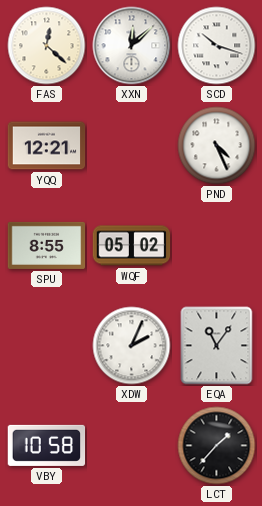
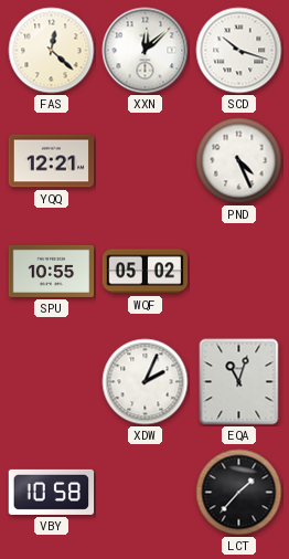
SPU: 8:55 -> 10:55 (52, 271)
EQA: 11:06 -> 11:03 (239, 382)
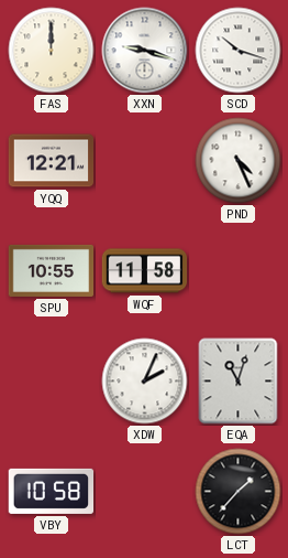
FAS: 12:22 -> 12:00 (52, 51)
XXN: 12:08 -> 9:18 (145, 51)
WQF: 05:02 -> 11:58 (145, 271)
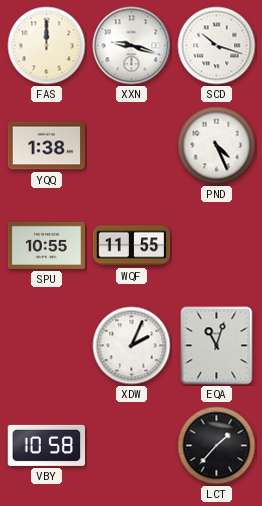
YQQ: 12:21 -> 1:38 (47, 146)
WQF: 11:58 -> 11:55 (132, 246)
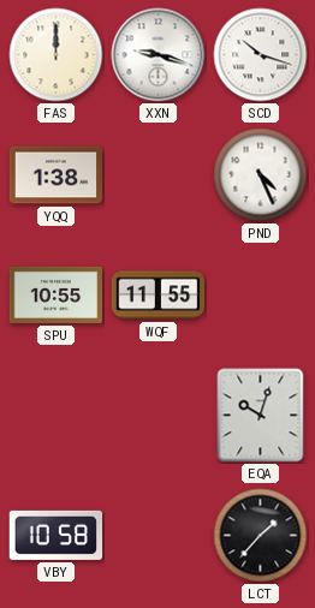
XDW: 2:04 -> none (132, 346)
EQA: 11:03 -> 10:03 (261, 416)
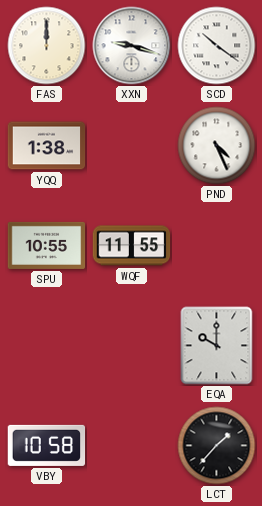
SCD: 10:18 -> 10:21 (217, 46)
EQA: 10:03 -> 10:00 (217, 346)
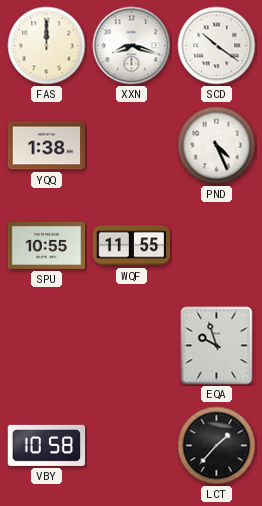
XXN: 9:18 -> 8:18 (132, 46)
EQA: 10:00 -> 9:57 (217, 346)
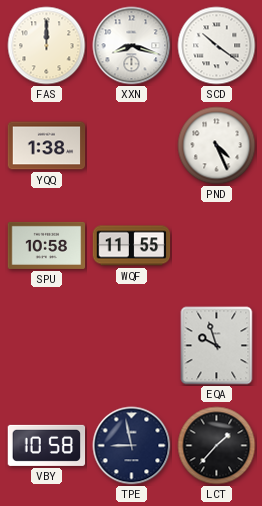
SPU: 10:55 -> 10:58 (47, 245)
TPE: none -> 8:58 (132, 446)
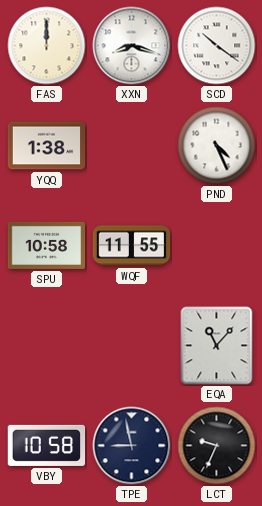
EQA: 9:57 -> 11:07 (217, 346)
LCT: 1:37 -> 9:34 (217, 446)
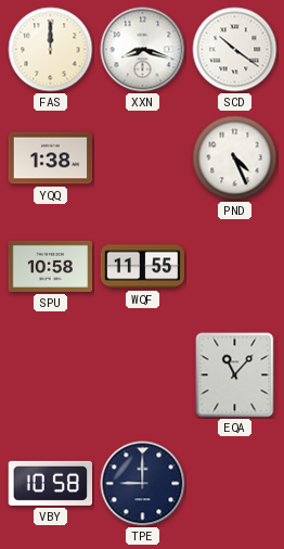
TPE: 8:58 -> 9:00 (143, 484)
LCT: 9:34 -> none (217, 446)
